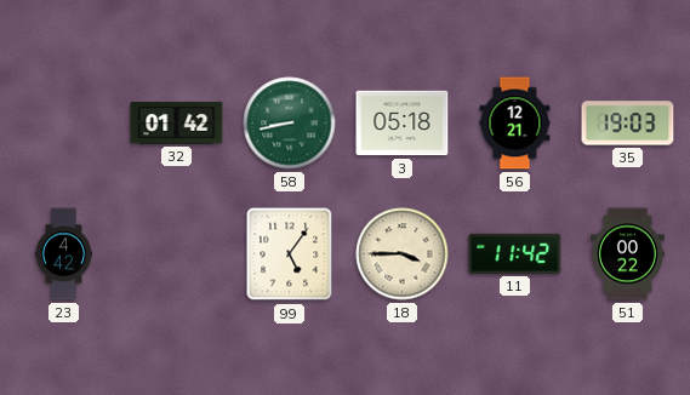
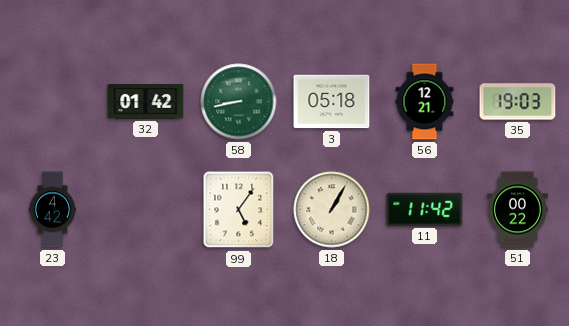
18: 3:45 -> 1:05 (332, 210)
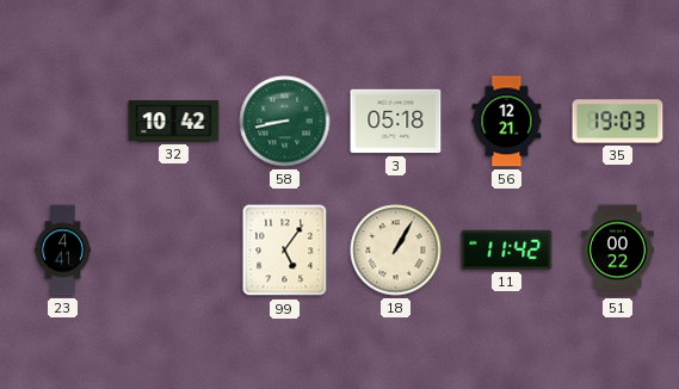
32: 01:42 -> 10:42 (174, 122)
23: 4:42 -> 4:41 (63, 251)
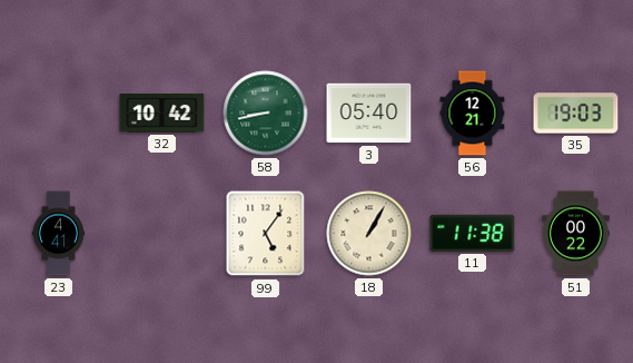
3: 05:18 -> 05:40 (369, 114)
11: 11:42 -> 11:38 (473, 233)
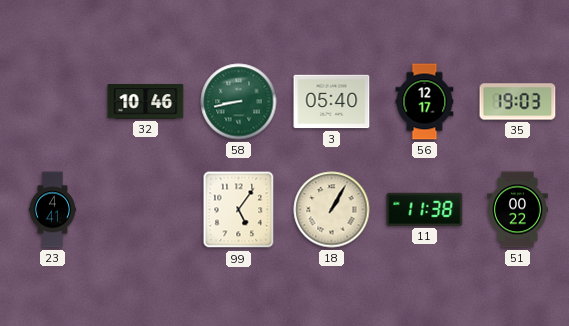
32: 10:42 -> 10:46 (146, 102)
56: 12:21 -> 12:17 (425, 102)
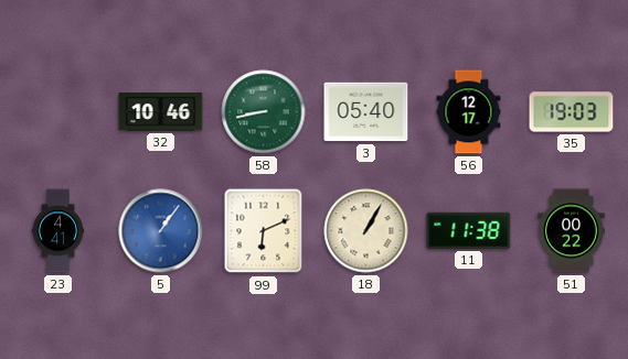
5: none -> 1:06 (161, 231)
99: 5:06 -> 6:11 (264, 231)
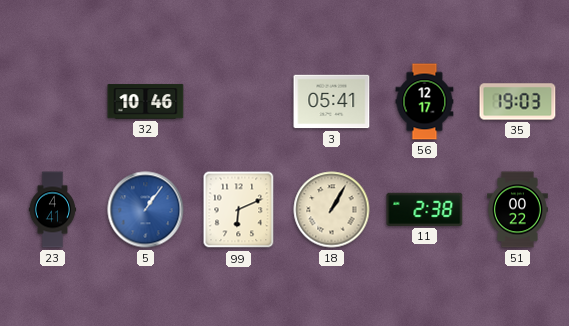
58: 8:43 -> none (264, 112)
3: 05:40 -> 05:41 (332, 102)
11: 11:38 -> 2:38 (425, 209)
